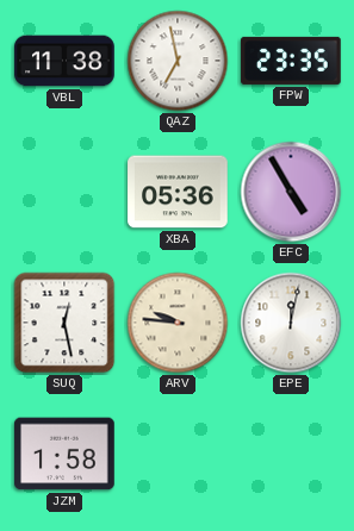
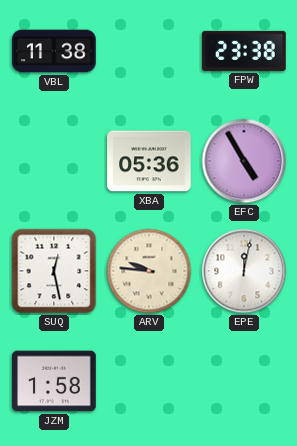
QAZ: 6:58 -> none (178, 61)
FPW: 23:35 -> 23:38 (244, 51)
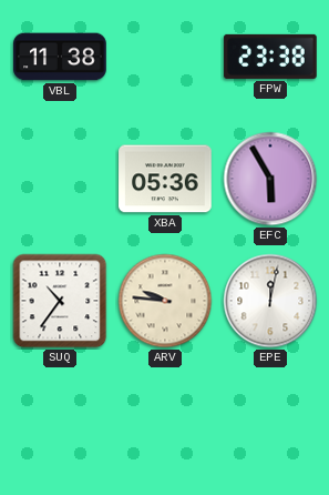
EFC: 4:55 -> 5:55 (270, 179)
SUQ: 12:28 -> 10:36 (60, 301)
JZM: 1:58 -> none (54, 381)
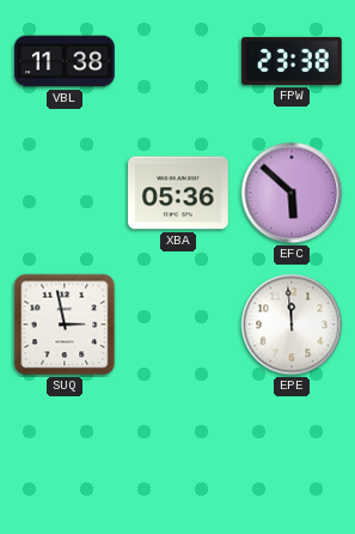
EFC: 5:55 -> 5:52 (292, 193)
SUQ: 10:36 -> 2:58 (65, 324)
ARV: 9:46 -> none (165, 301)
EPE: 12:02 -> 11:59 (292, 324)
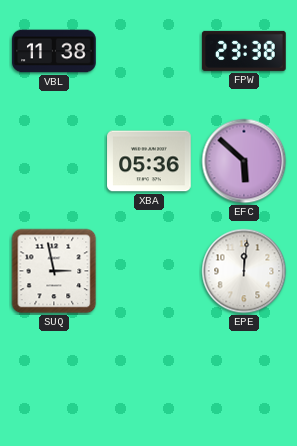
EPE: 11:59 -> 12:01 (244, 271)
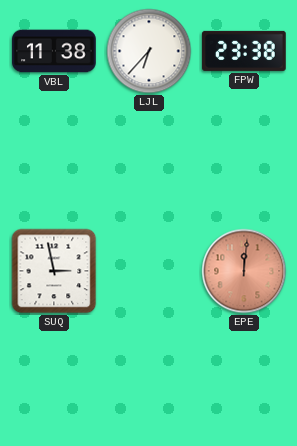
LJL: none -> 6:37 (149, 51)
XBA: 05:36 -> none (149, 161)
EFC: 5:52 -> none (244, 161)
EPE dial: white -> salmon (244, 271)
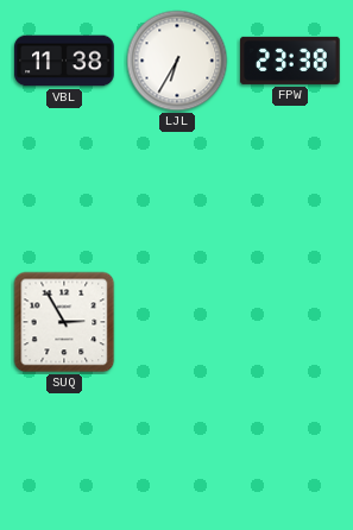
LJL: 6:37 -> 6:35 (177, 61)
SUQ: 2:58 -> 2:55 (64, 322)
EPE: 12:01 -> none (244, 271)
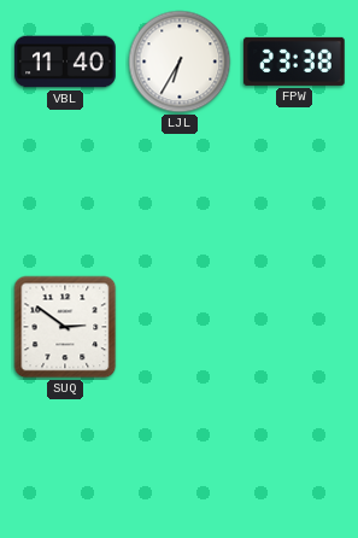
VBL: 11:38 -> 11:40 (65, 62)
SUQ: 2:55 -> 2:51 (65, 327)
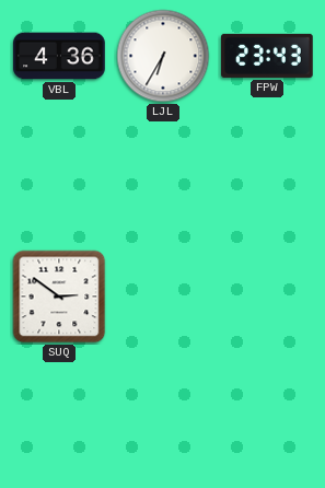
VBL: 11:40 -> 4:36 (59, 56)
FPW: 23:38 -> 23:43 (267, 56)
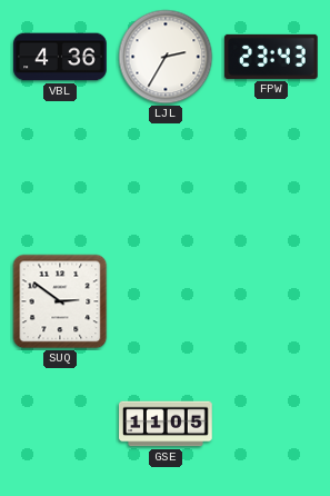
LJL: 6:35 -> 2:35 (166, 57)
GSE: none -> 11:05 (166, 424)
